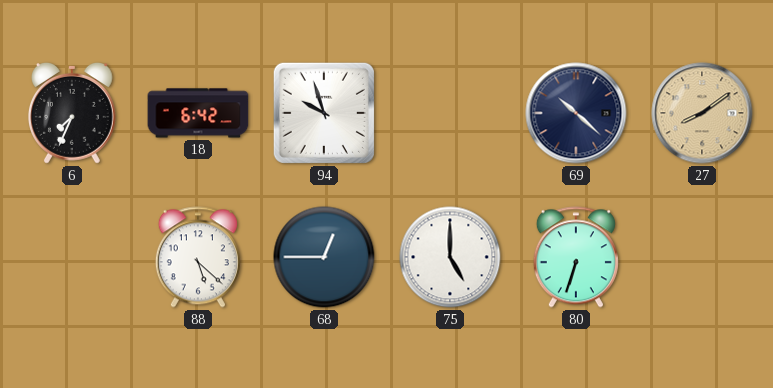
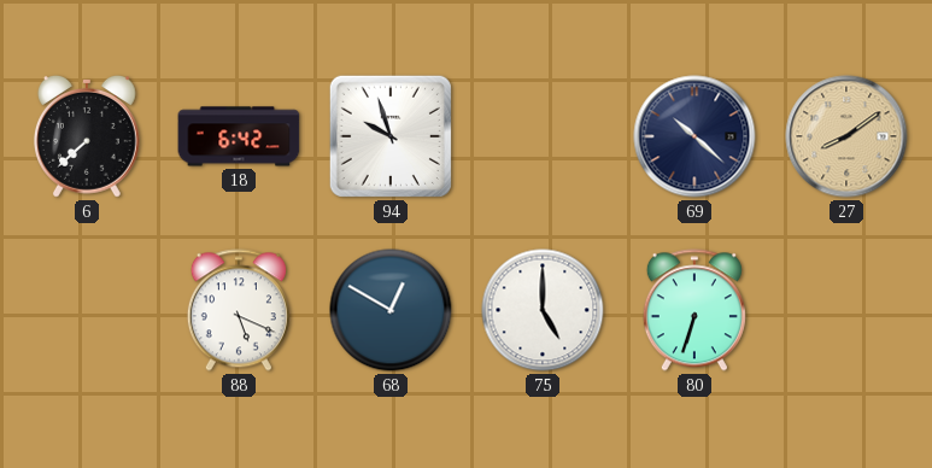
6: 7:34 -> 7:38 (87, 138)
88: 5:22 -> 5:19 (239, 310)
68: 12:45 -> 12:50 (391, 310)
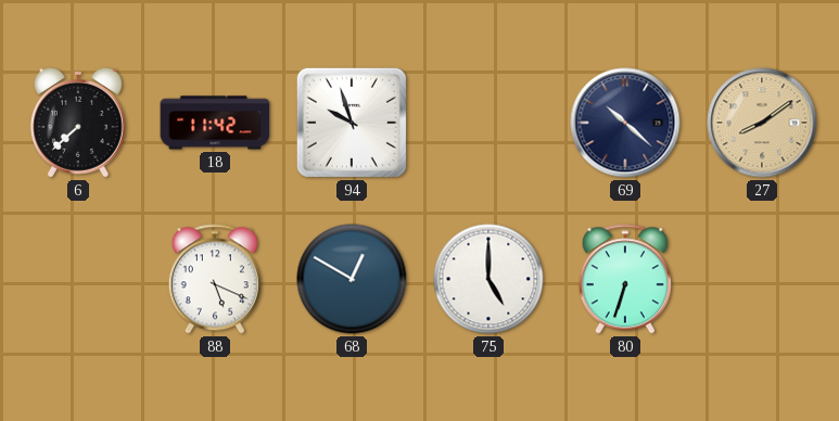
18: 6:42 -> 11:42 (215, 123)
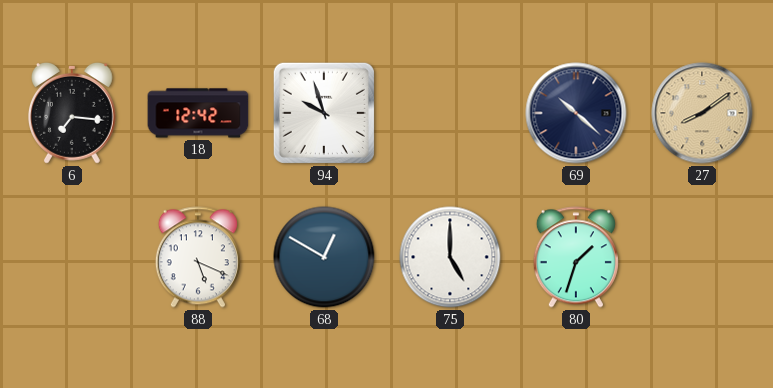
6: 7:38 -> 7:16 (72, 114)
18: 11:42 -> 12:42 (198, 113)
80: 6:33 -> 1:33 (576, 257)
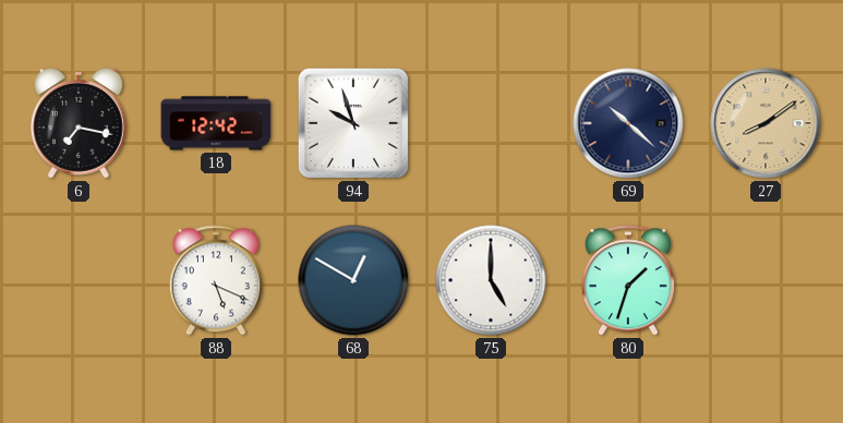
6: 7:16 -> 7:17 (79, 124)
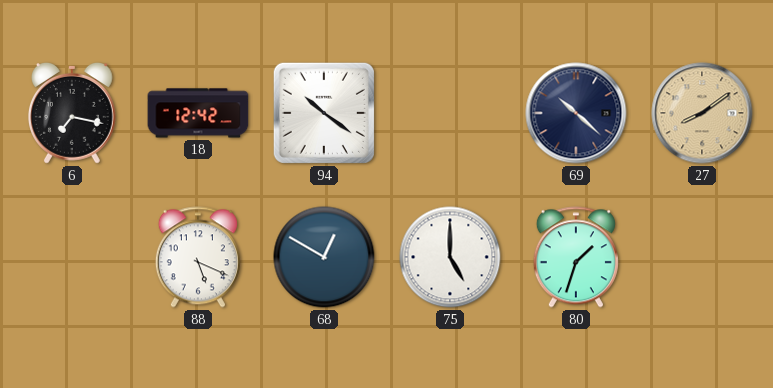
94: 9:57 -> 10:21 (324, 113)
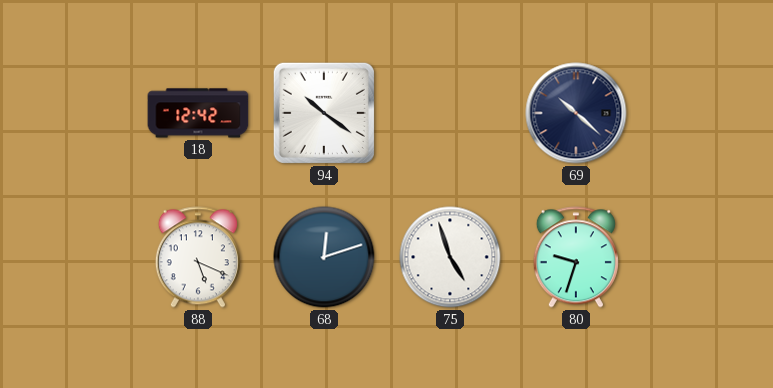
6: 7:17 -> none (72, 114)
27: 8:09 -> none (702, 113)
68: 12:50 -> 12:12 (324, 257)
75: 5:00 -> 4:57 (450, 257)
80: 1:33 -> 9:33 (576, 257)
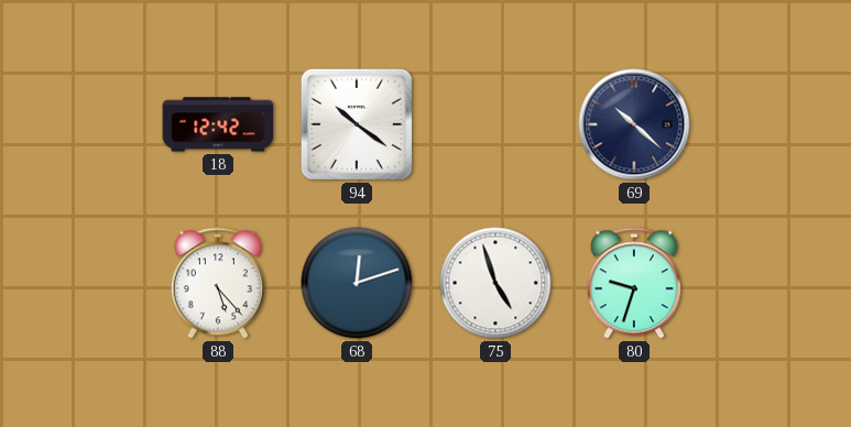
88: 5:19 -> 5:23 (218, 283)
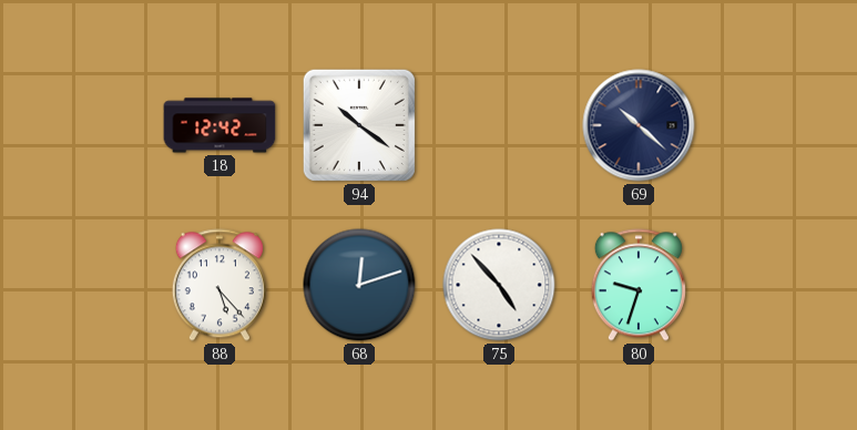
75: 4:57 -> 4:53 (499, 285)
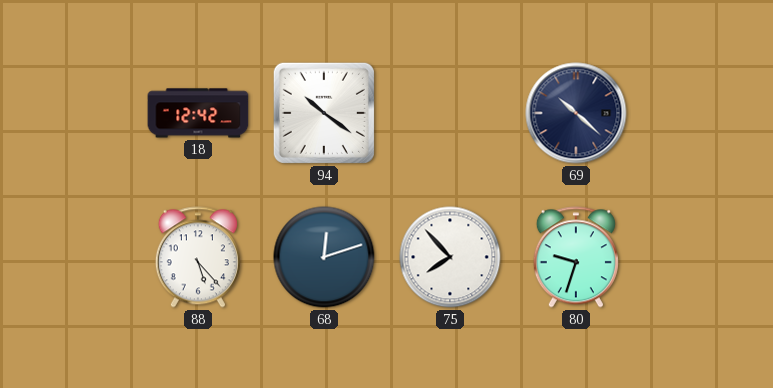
75: 4:53 -> 7:53 (450, 257)
